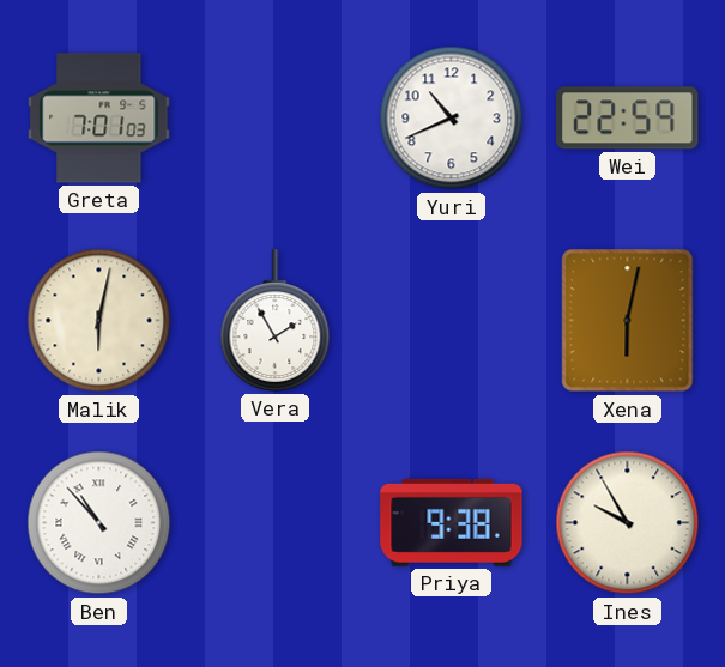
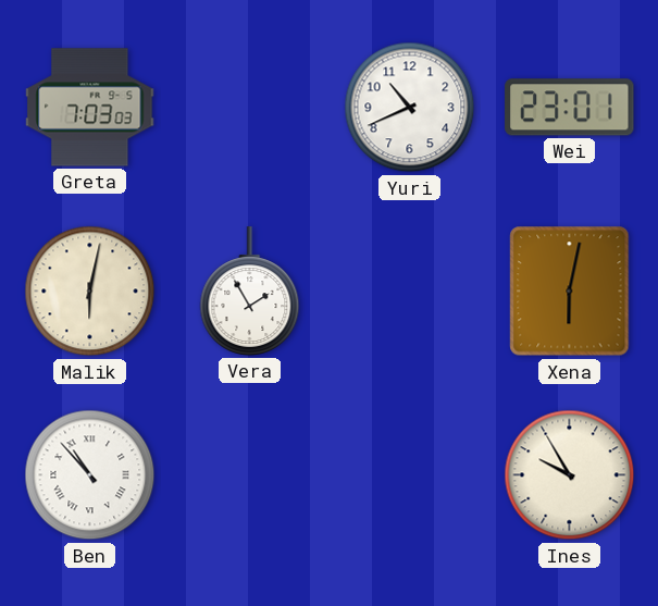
Greta: 7:01 -> 7:03 (90, 108)
Wei: 22:59 -> 23:01 (570, 108)
Priya: 9:38 -> none (452, 522)
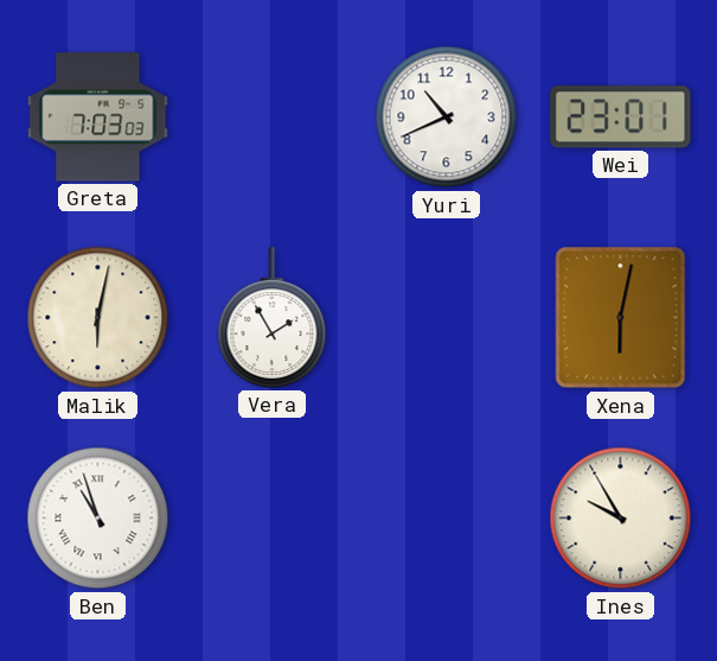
Ben: 10:53 -> 10:57 (98, 519)
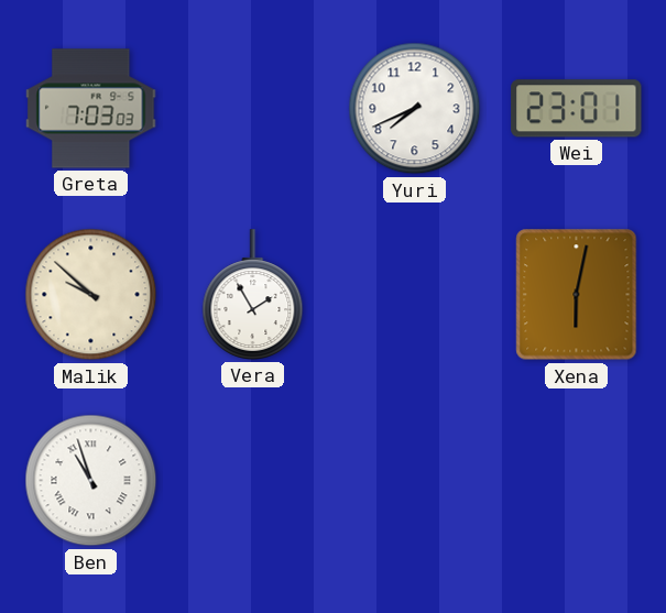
Yuri: 10:41 -> 7:41 (415, 109)
Malik: 6:02 -> 9:52 (91, 295)
Ines: 9:55 -> none (621, 519)
